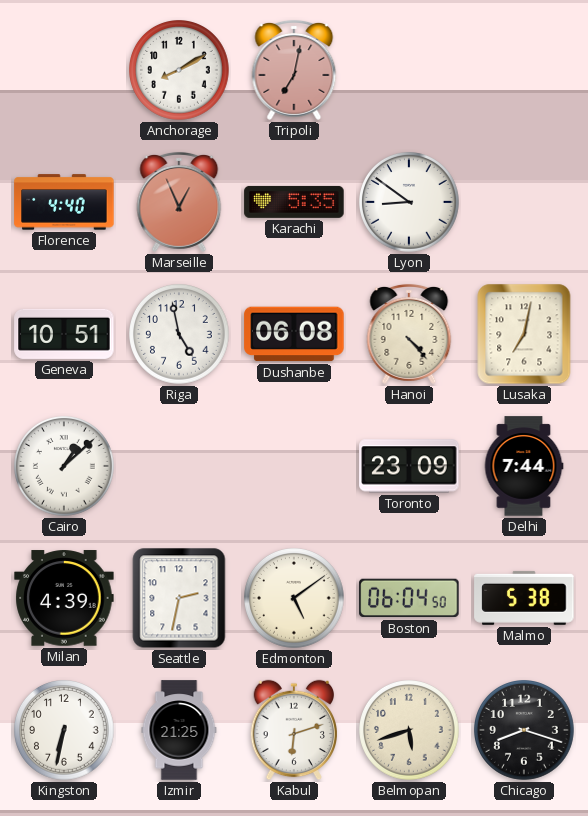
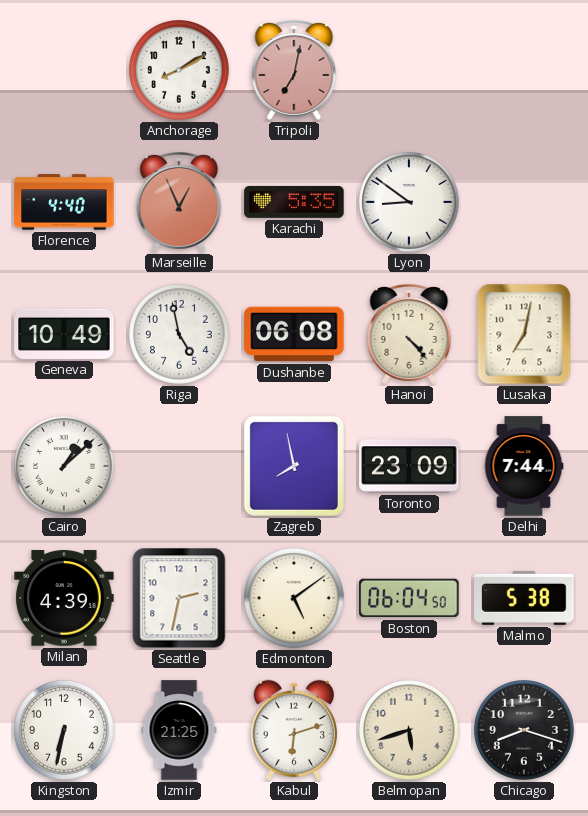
Geneva: 10:51 -> 10:49 (64, 334)
Zagreb: none -> 7:58 (294, 466)
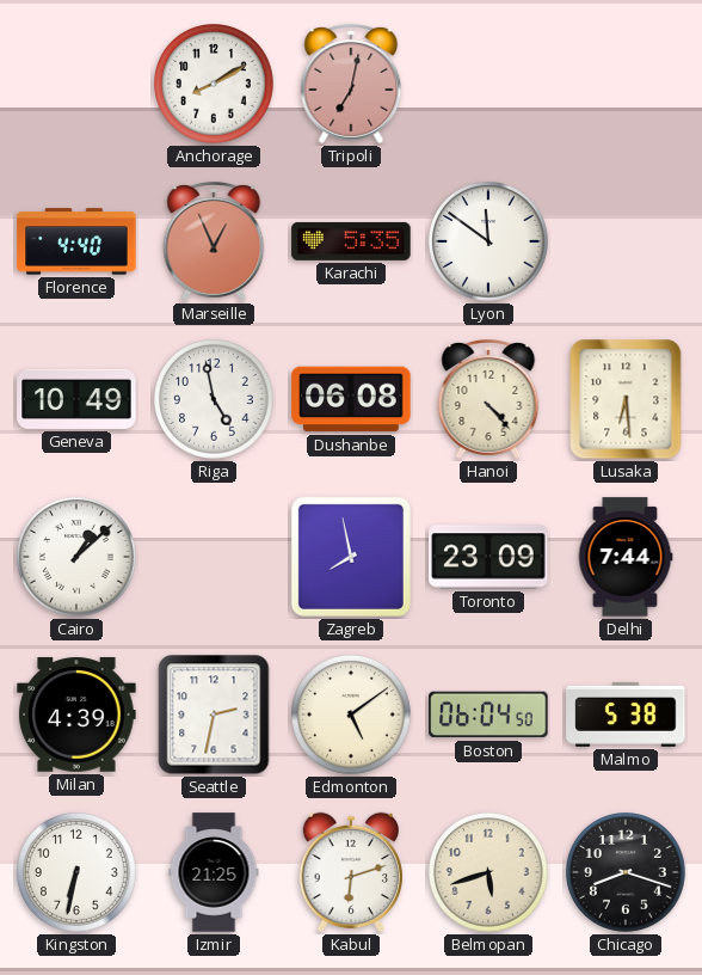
Lyon: 8:51 -> 11:51 (489, 243)
Lusaka: 7:02 -> 6:29 (626, 399)
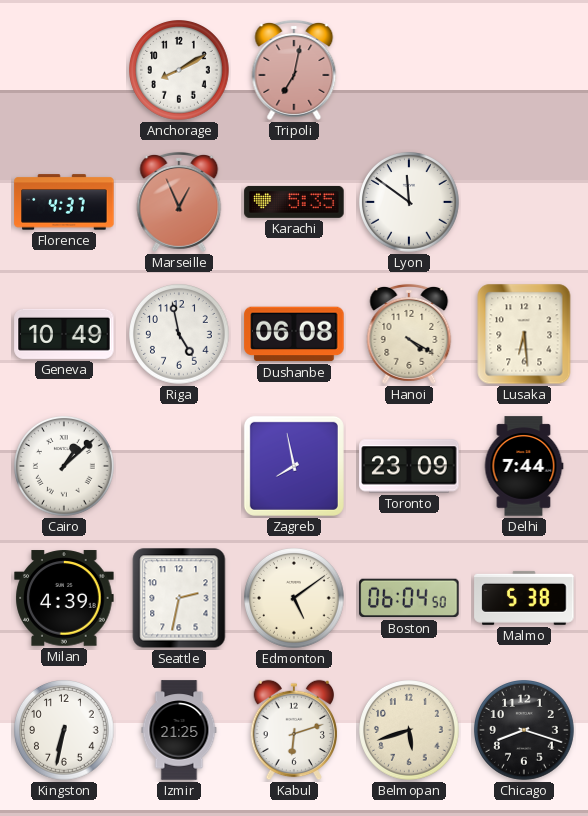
Florence: 4:40 -> 4:37 (64, 202)
Hanoi: 4:23 -> 4:20 (409, 334)
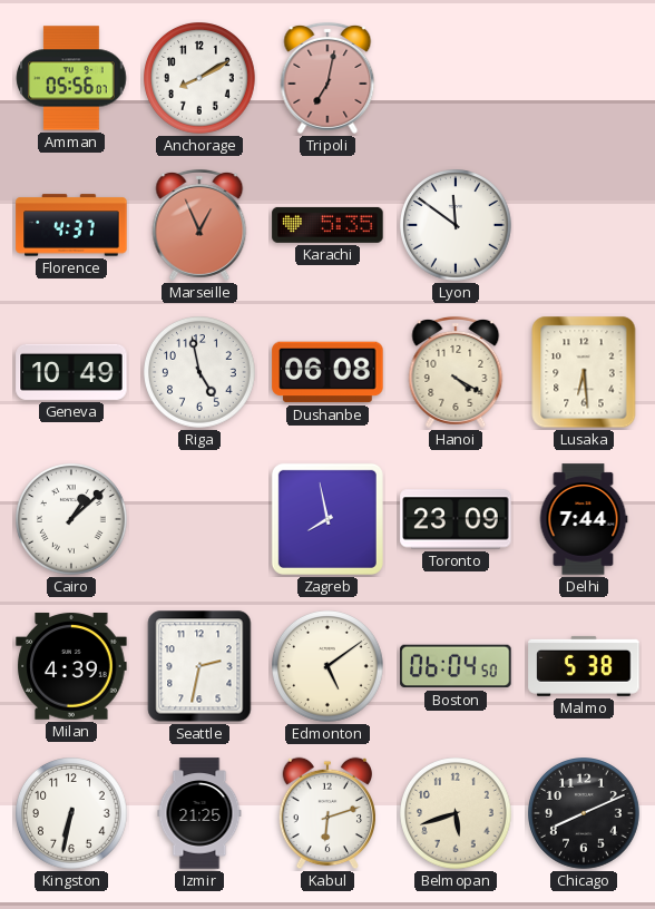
Amman: none -> 05:56 (71, 78)
Chicago: 8:18 -> 8:11 (585, 814)
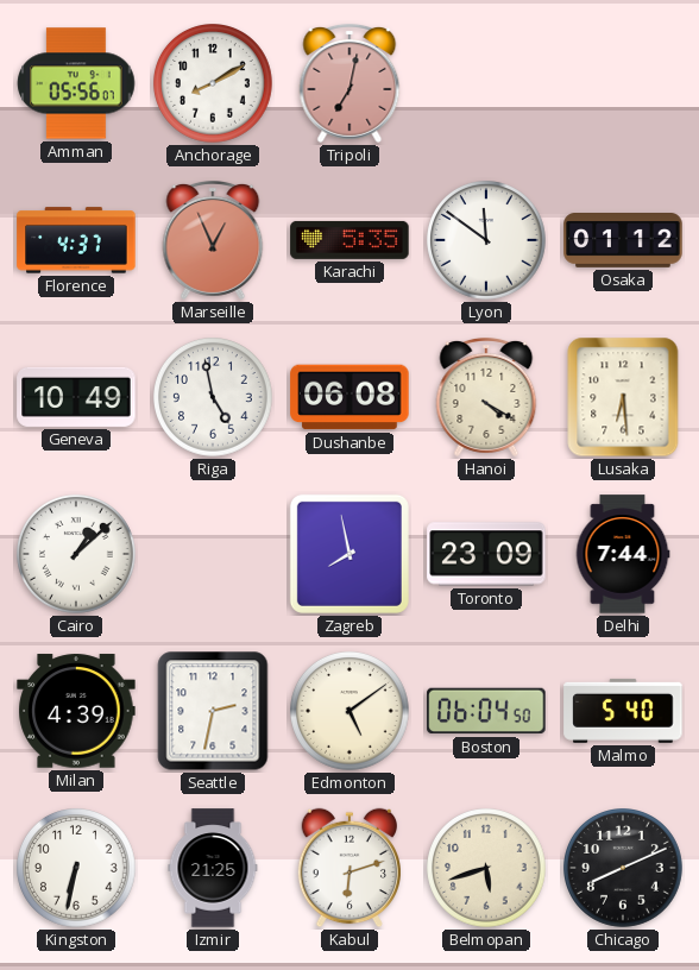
Osaka: none -> 01:12 (623, 240)
Malmo: 5:38 -> 5:40 (623, 711)
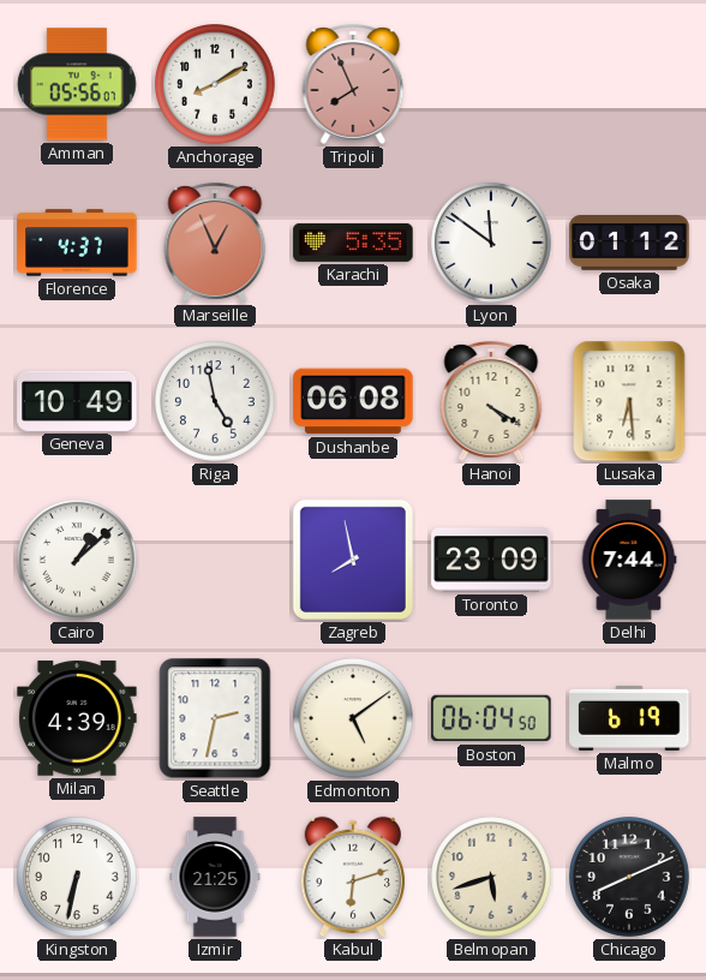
Tripoli: 7:02 -> 7:56 (353, 84)
Malmo: 5:40 -> 6:19 (629, 718)
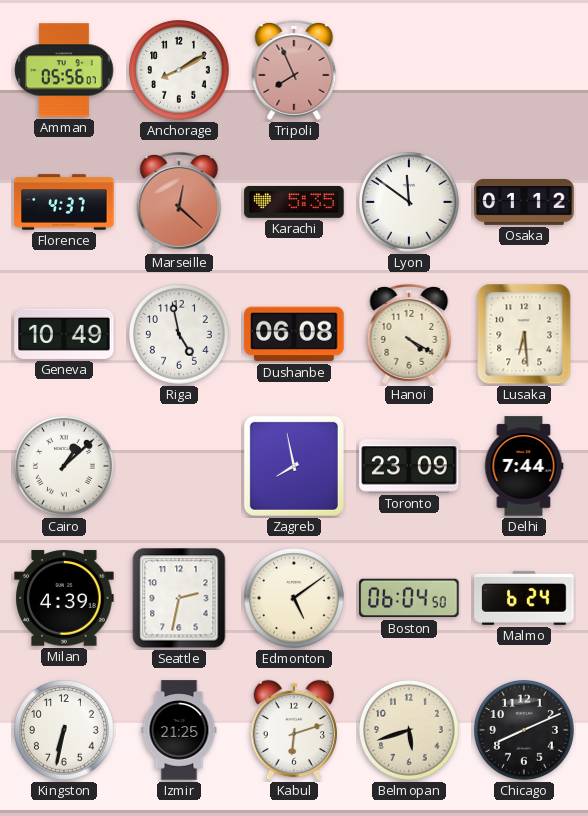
Marseille: 12:56 -> 12:22 (179, 202)
Malmo: 6:19 -> 6:24 (524, 598)
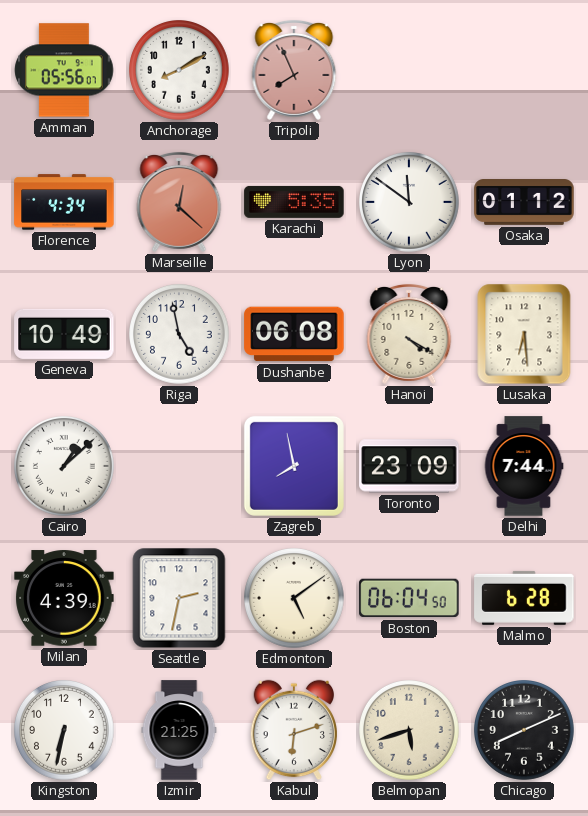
Florence: 4:37 -> 4:34 (64, 202)
Malmo: 6:24 -> 6:28 (524, 598)
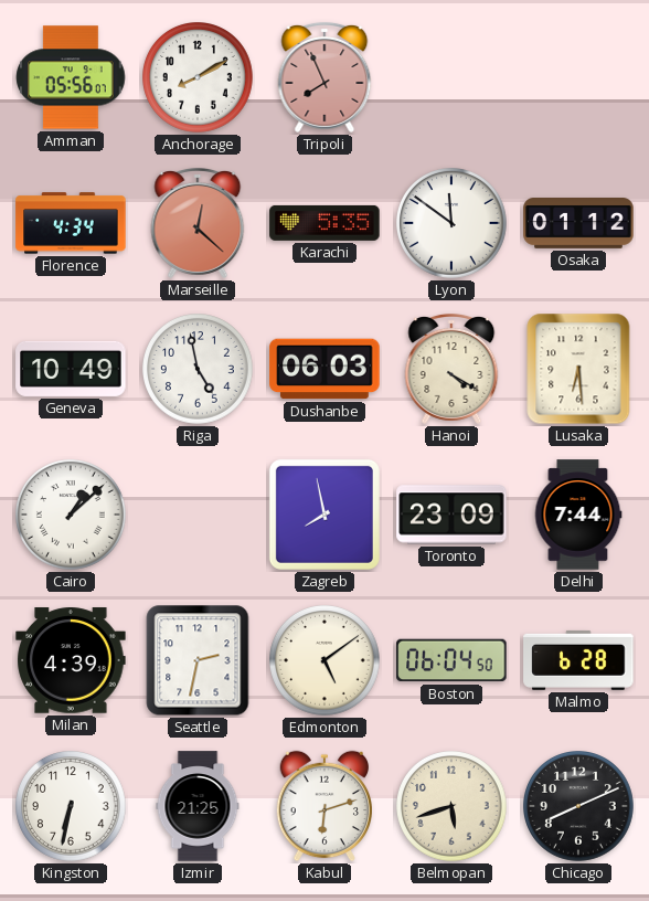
Dushanbe: 06:08 -> 06:03 (324, 369)
